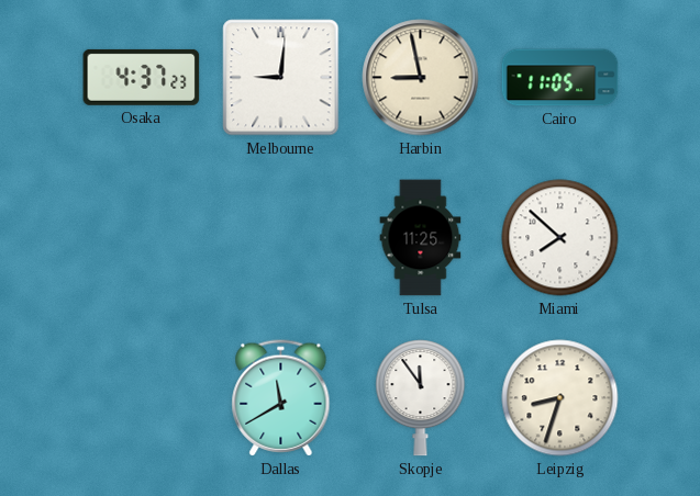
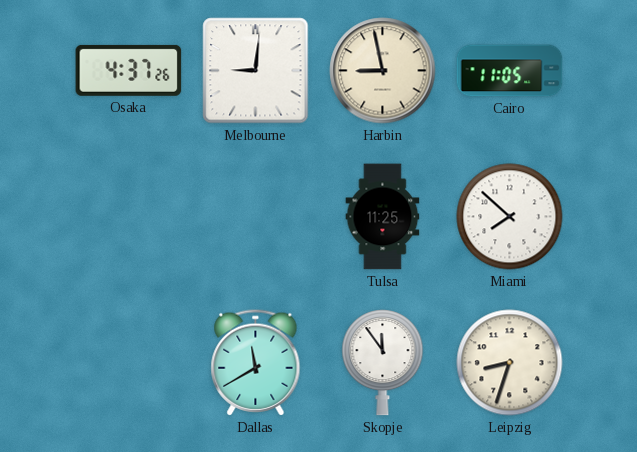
Osaka: 4:37:23 -> 4:37:26 (129, 70)
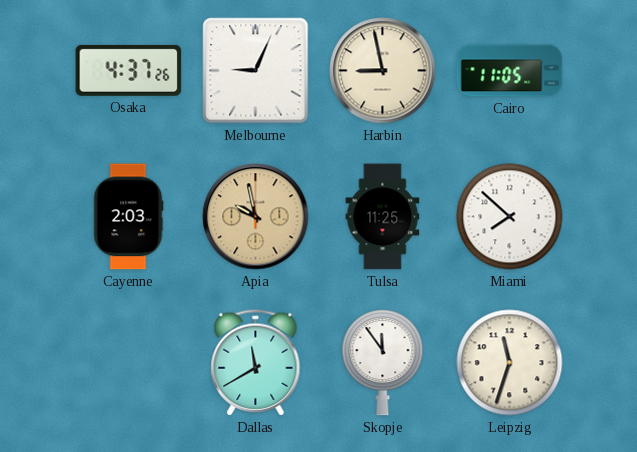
Melbourne: 9:01 -> 9:04 (256, 71)
Cayenne: none -> 2:03 (128, 217)
Apia: none -> 9:58 (256, 217)
Leipzig: 8:33 -> 11:33 (510, 363)
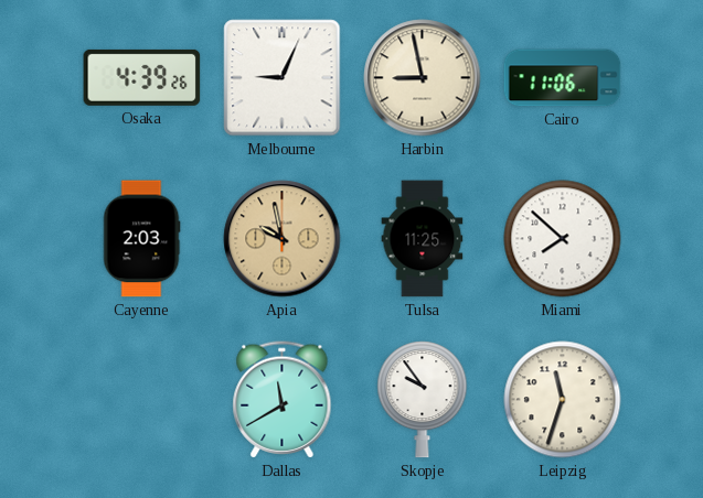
Osaka: 4:37 -> 4:39 (142, 77)
Cairo: 11:05 -> 11:06 (563, 78)
Skopje: 11:54 -> 9:54 (423, 400)
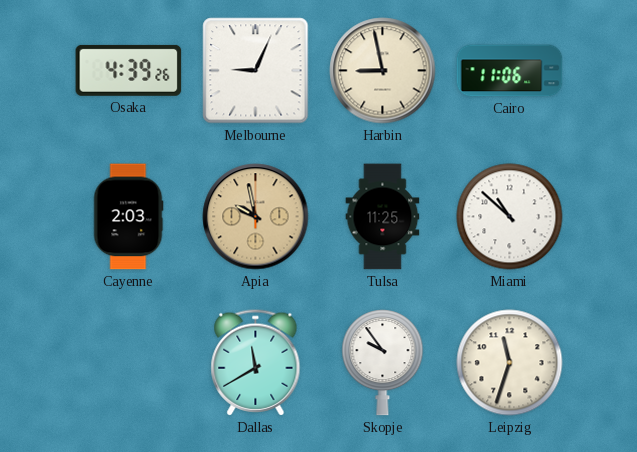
Miami: 7:52 -> 10:52 (510, 217)
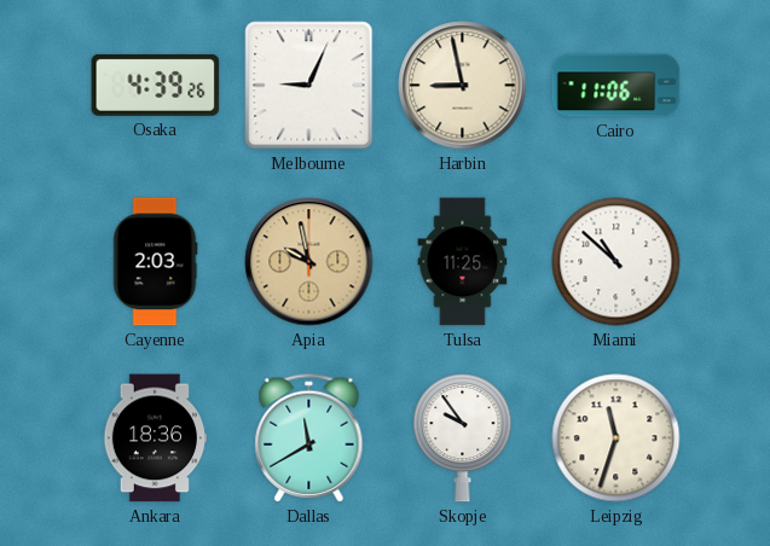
Ankara: none -> 18:36 (156, 438)
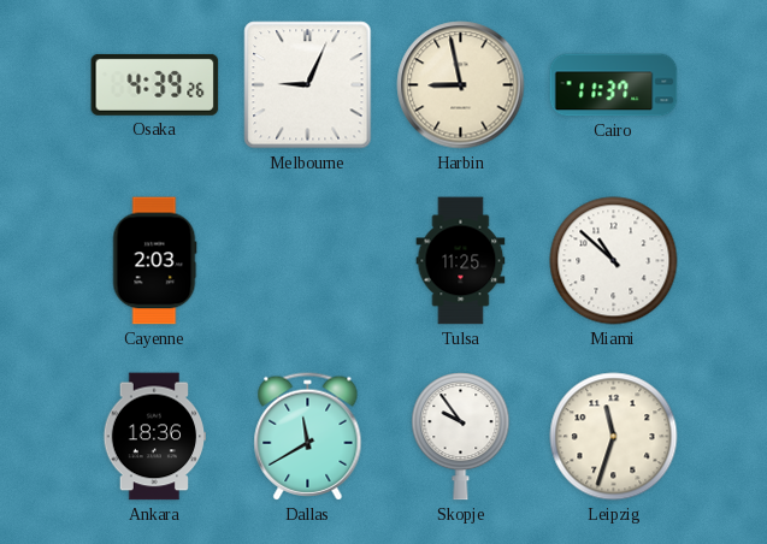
Cairo: 11:06 -> 11:37 (614, 85)
Apia: 9:58 -> none (309, 262)
